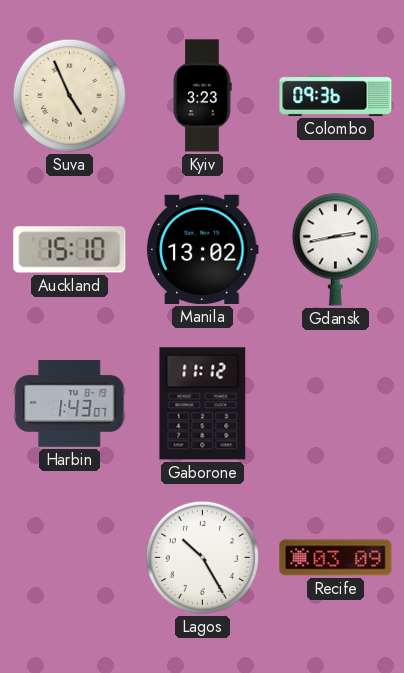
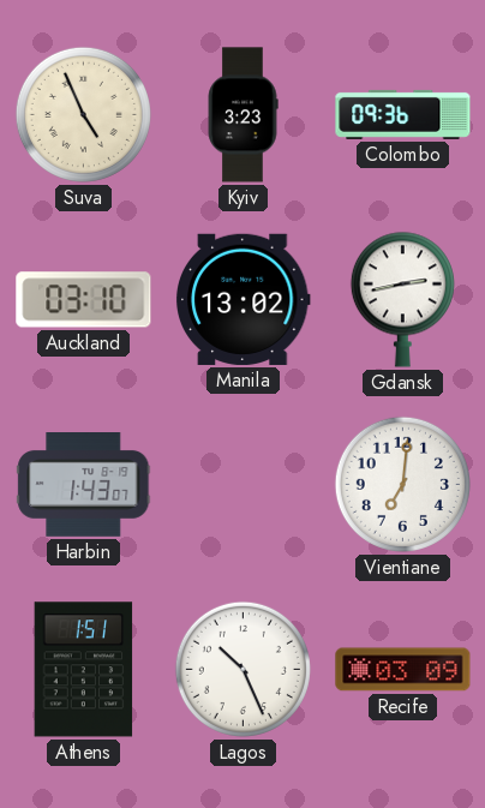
Auckland: 15:10 -> 03:10 (84, 300)
Gaborone: 11:12 -> none (203, 404)
Vientiane: none -> 7:01 (402, 484)
Athens: none -> 1:51 (84, 670)
Lagos: 10:25 -> 10:26 (242, 669)
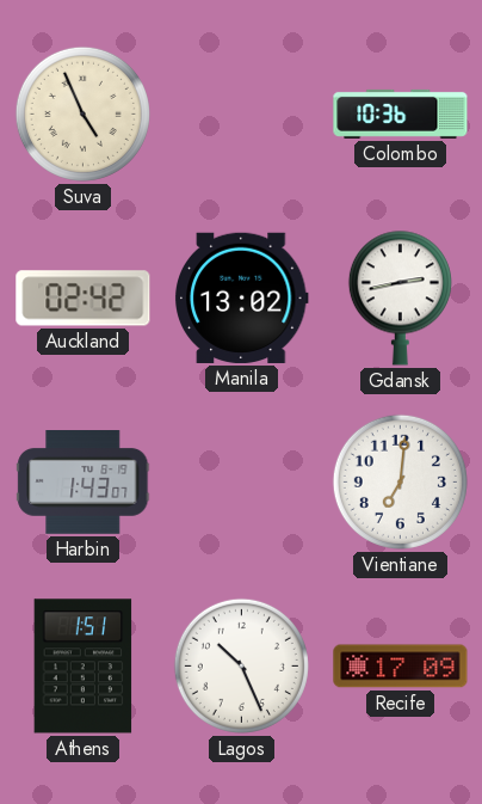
Kyiv: 3:23 -> none (242, 115)
Colombo: 09:36 -> 10:36 (401, 113)
Auckland: 03:10 -> 02:42 (84, 299)
Recife: 03:09 -> 17:09 (401, 667)
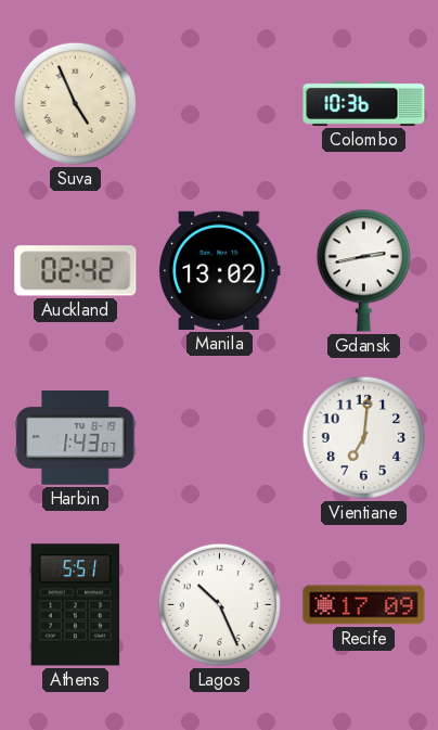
Athens: 1:51 -> 5:51 (76, 605)
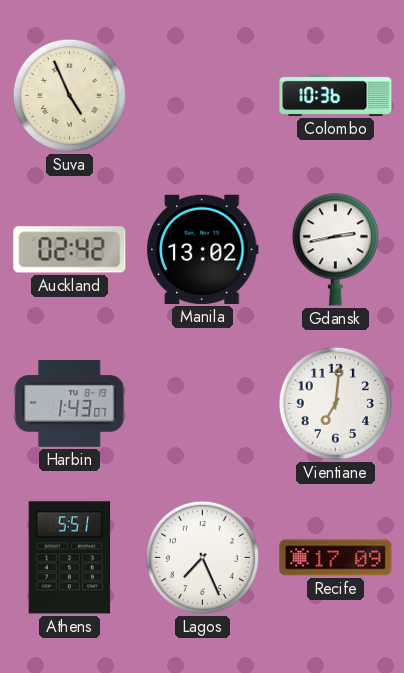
Lagos: 10:26 -> 7:26 (202, 557)
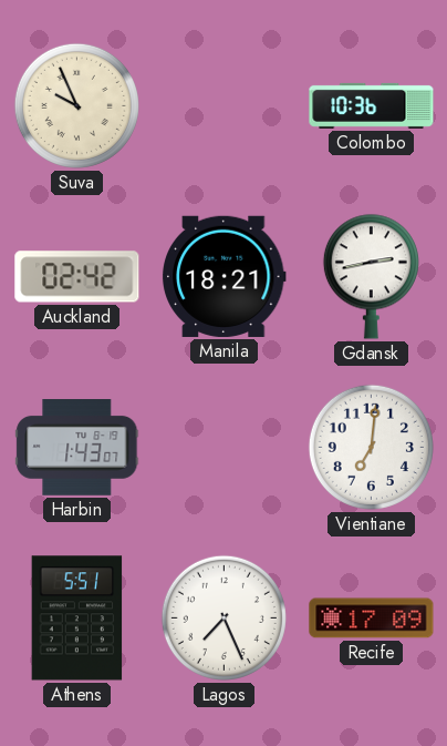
Suva: 4:56 -> 9:56 (76, 105)
Manila: 13:02 -> 18:21 (224, 276)
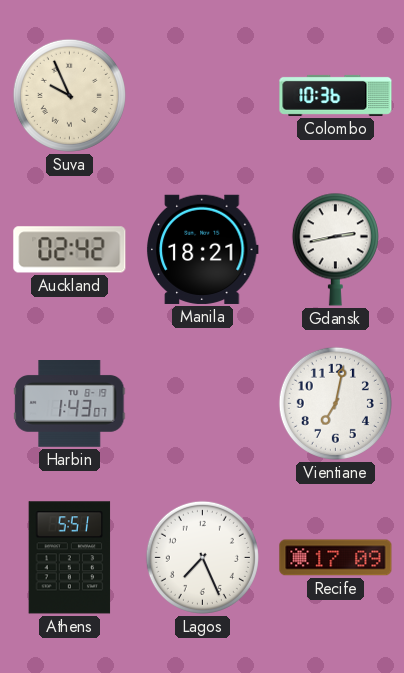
Vientiane: 7:01 -> 7:02 (335, 403)
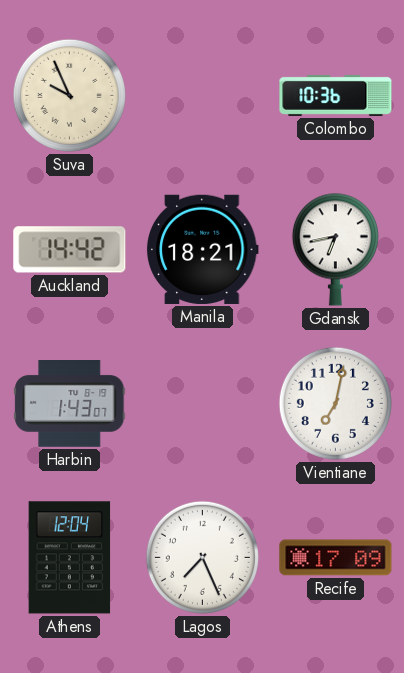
Auckland: 02:42 -> 14:42 (70, 250)
Gdansk: 2:43 -> 6:43 (335, 249)
Athens: 5:51 -> 12:04 (70, 558)
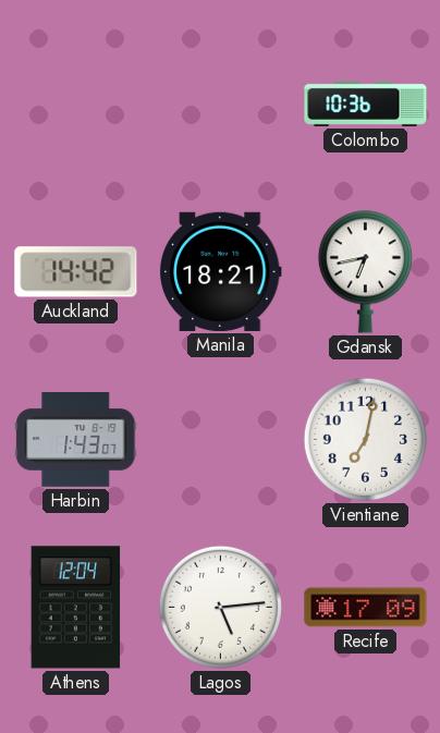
Suva: 9:56 -> none (69, 95)
Lagos: 7:26 -> 5:14 (220, 607)
